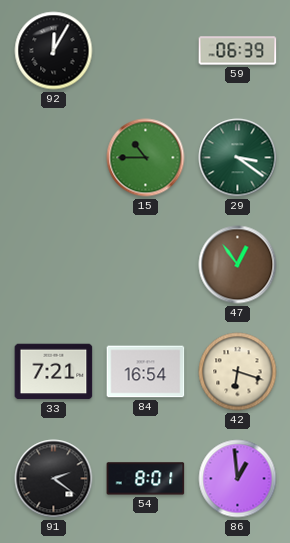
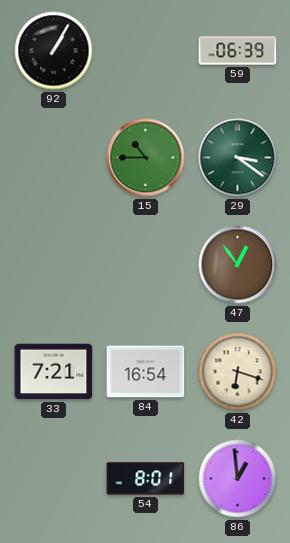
92: 12:05 -> 1:05 (54, 51)
91: 2:21 -> none (54, 479)
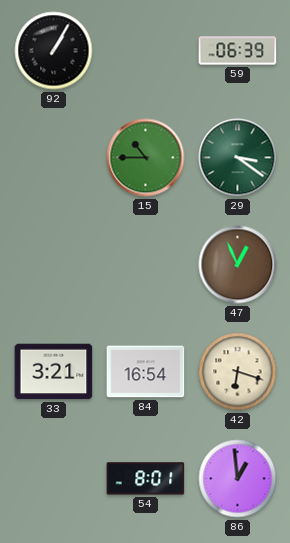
47: 12:54 -> 12:56 (238, 265)
33: 7:21 -> 3:21 (54, 372)
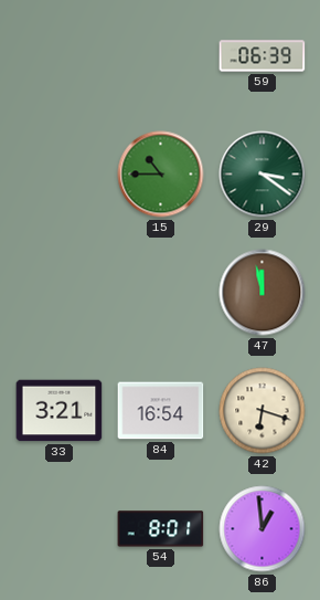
92: 1:05 -> none (54, 51)
47: 12:56 -> 11:58 (263, 293)
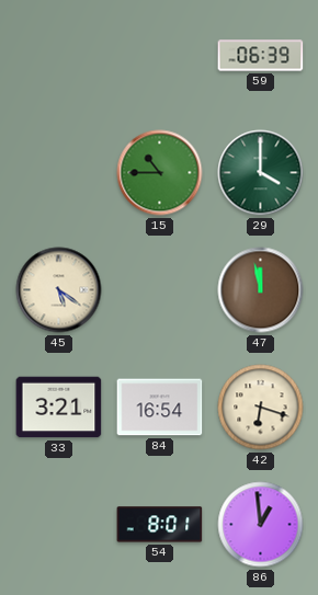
29: 3:21 -> 4:00 (261, 173)
45: none -> 5:21 (59, 290)
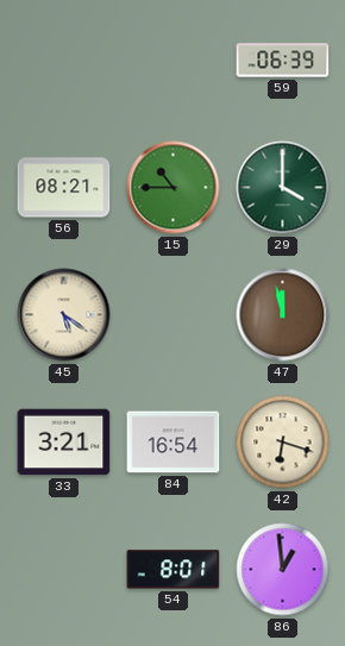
56: none -> 08:21 (64, 188)
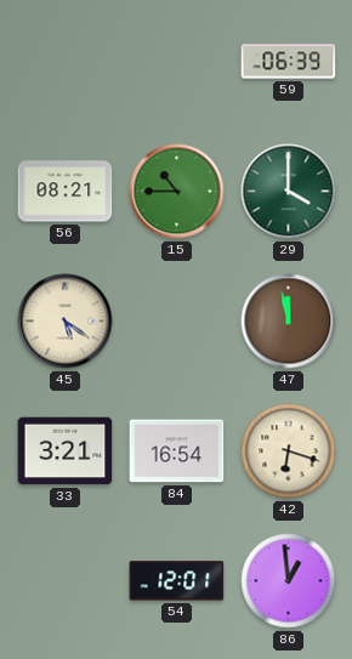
54: 8:01 -> 12:01 (177, 581)
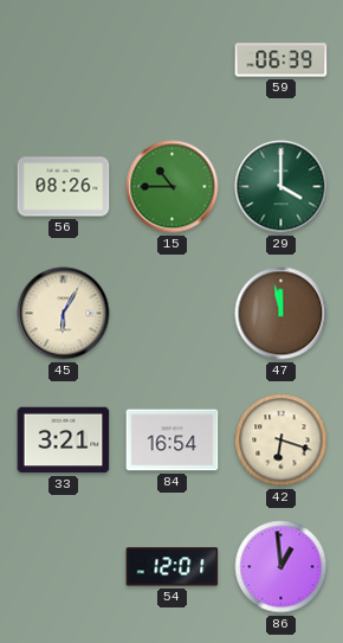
56: 08:21 -> 08:26 (64, 187)
45: 5:21 -> 6:05 (64, 314)
